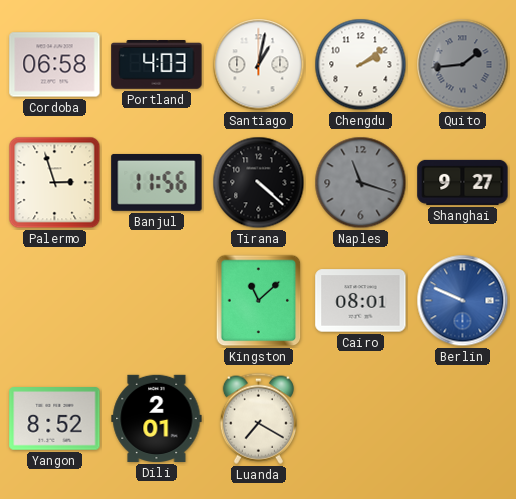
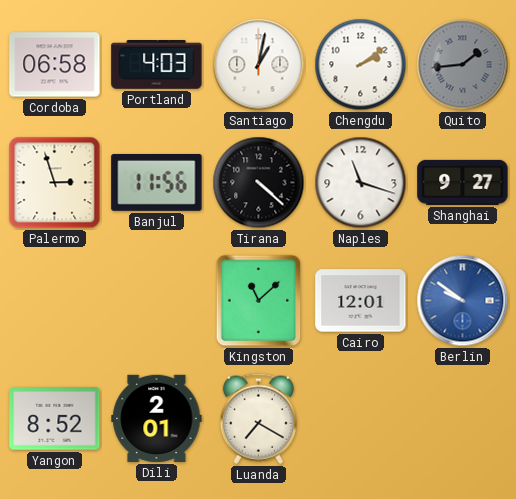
Naples dial: grey -> white (361, 183)
Cairo: 08:01 -> 12:01 (361, 301)
Berlin: 9:49 -> 9:51 (463, 301)
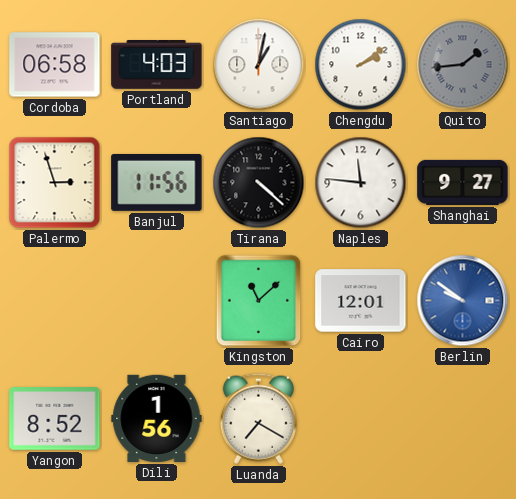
Naples: 11:18 -> 11:46 (361, 183)
Dili: 2:01 -> 1:56 (157, 418)
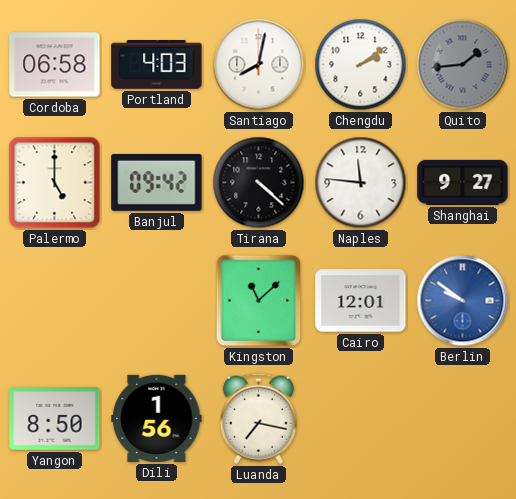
Santiago: 1:02 -> 8:02 (259, 65)
Palermo: 2:57 -> 5:00 (55, 183)
Banjul: 11:56 -> 09:42 (157, 182)
Yangon: 8:52 -> 8:50 (55, 419)
Luanda: 7:20 -> 7:17 (258, 418)
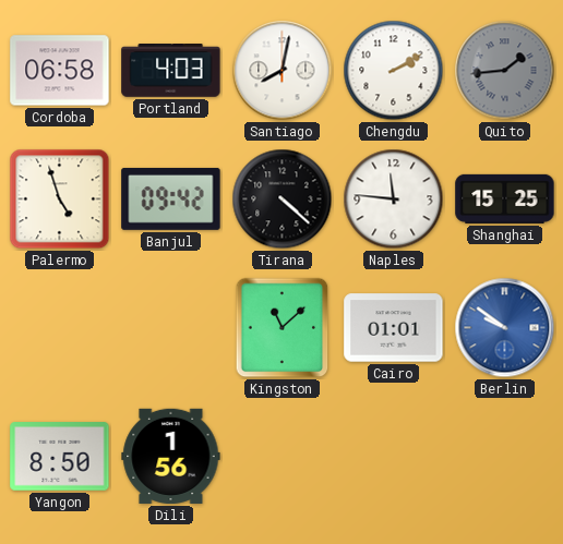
Chengdu: 2:09 -> 2:10 (394, 71)
Palermo: 5:00 -> 4:57 (60, 200)
Shanghai: 9:27 -> 15:25 (505, 198)
Cairo: 12:01 -> 01:01 (394, 328)
Luanda: 7:17 -> none (258, 418)
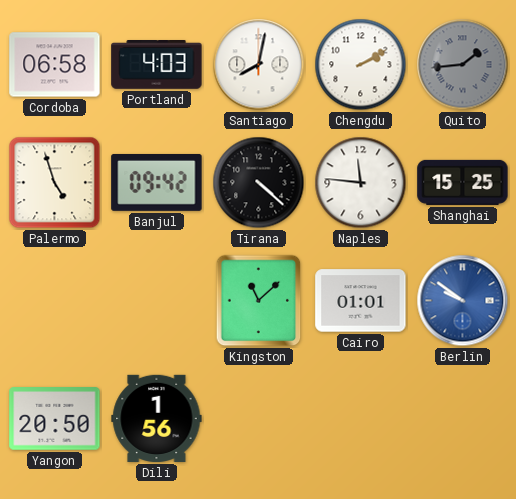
Yangon: 8:50 -> 20:50 (55, 419)
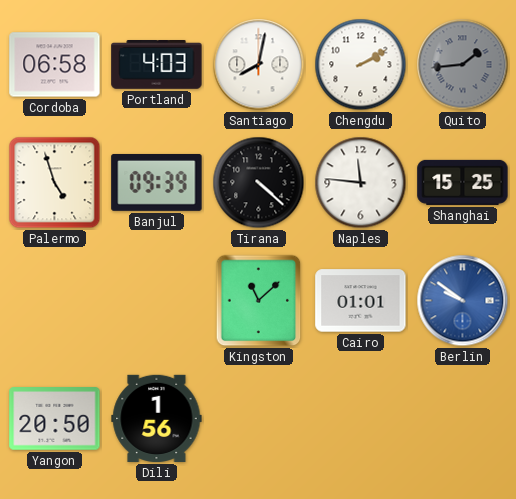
Banjul: 09:42 -> 09:39 (157, 182)
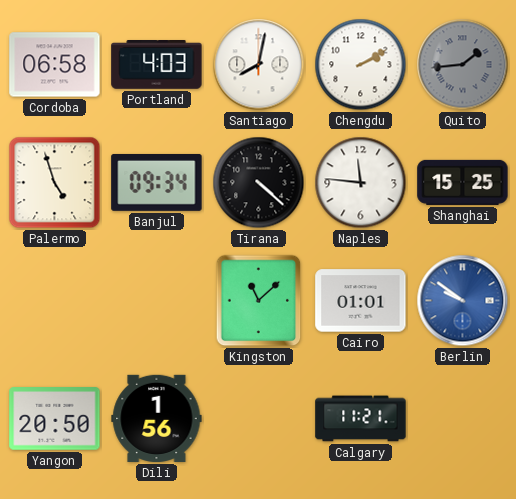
Banjul: 09:39 -> 09:34 (157, 182)
Calgary: none -> 11:21 (361, 419)
